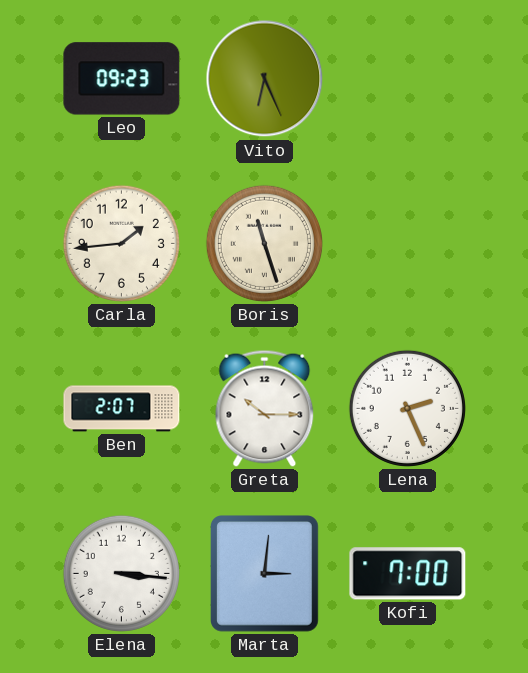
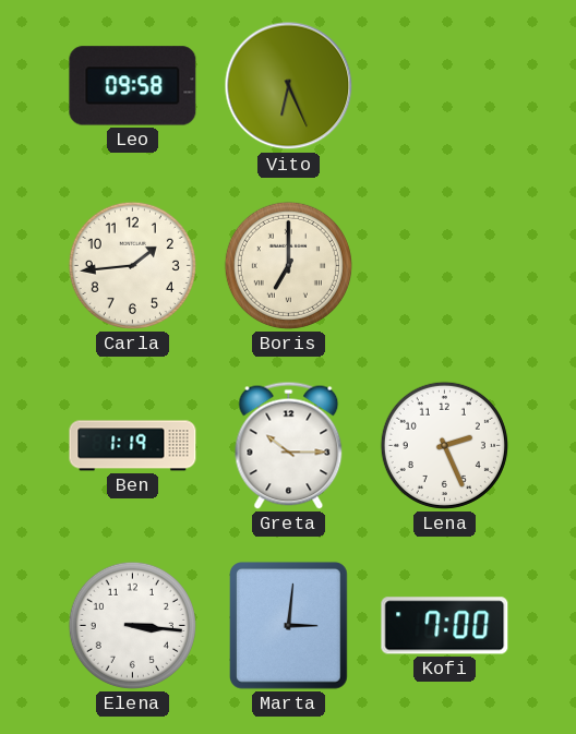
Leo: 09:23 -> 09:58 (133, 86)
Boris: 11:27 -> 7:00 (288, 265)
Ben: 2:07 -> 1:19 (133, 446)
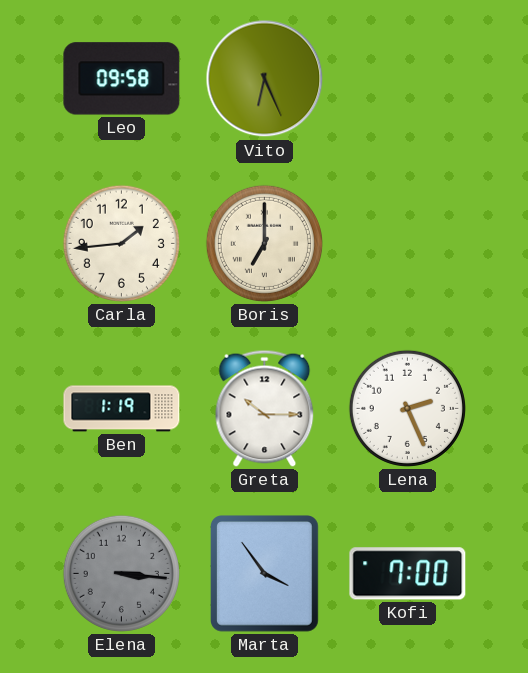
Elena dial: white -> grey (121, 573)
Marta: 3:01 -> 3:54 (265, 574)
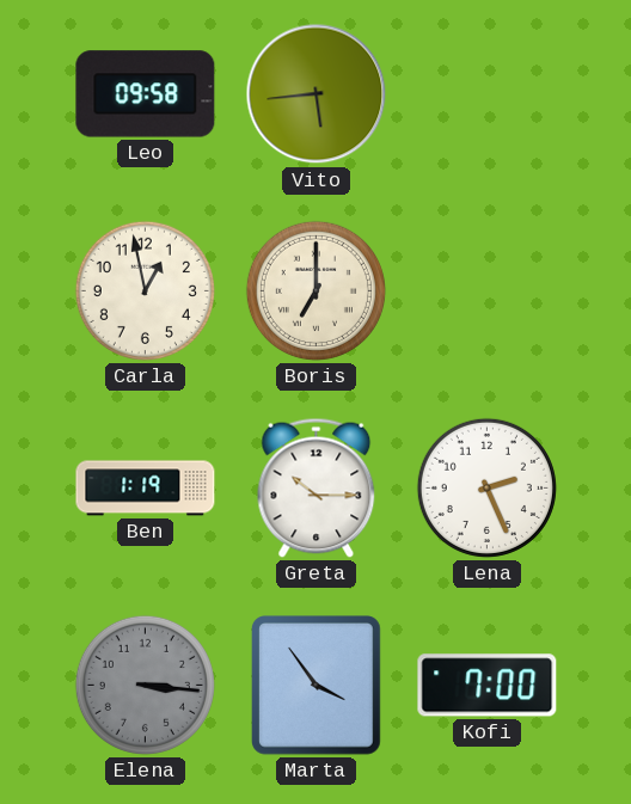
Vito: 6:26 -> 5:44 (317, 94)
Carla: 1:44 -> 12:58 (145, 290)
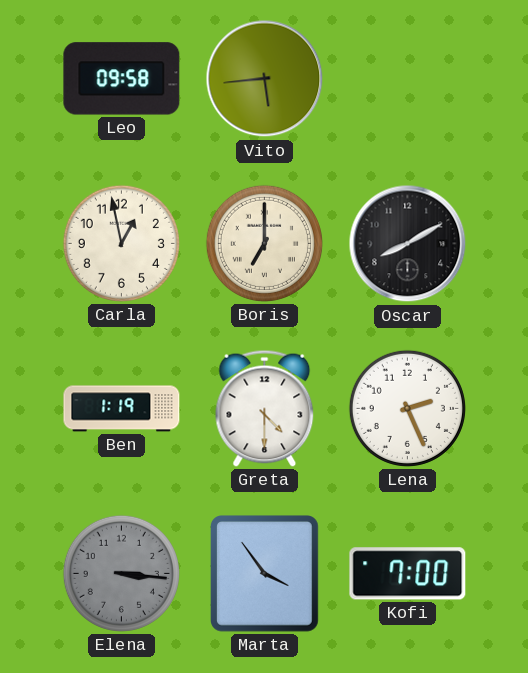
Oscar: none -> 8:10 (408, 244)
Greta: 10:15 -> 4:30 (265, 408)
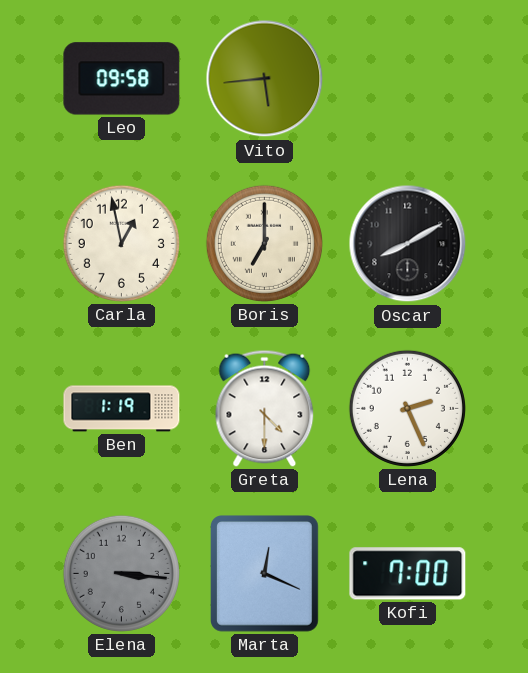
Marta: 3:54 -> 12:19 (265, 574)
